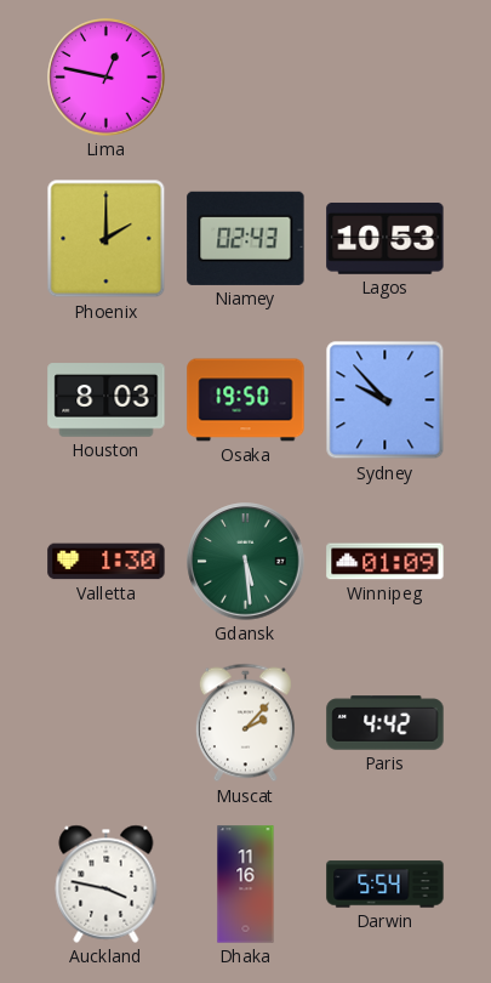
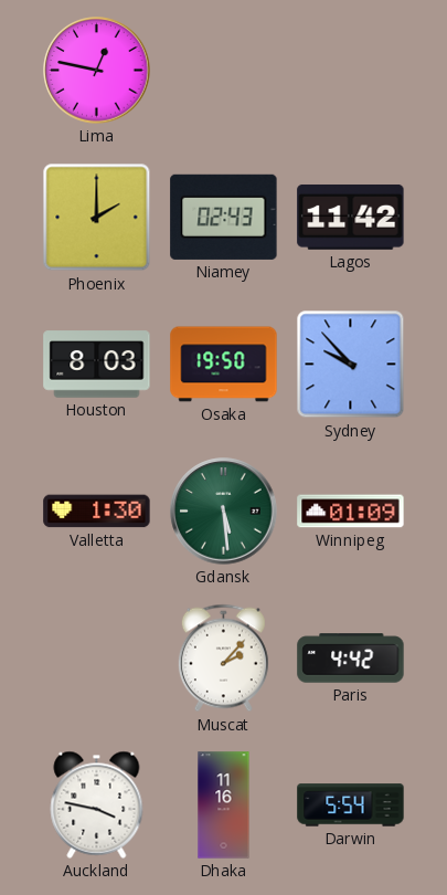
Lagos: 10:53 -> 11:42 (351, 217)
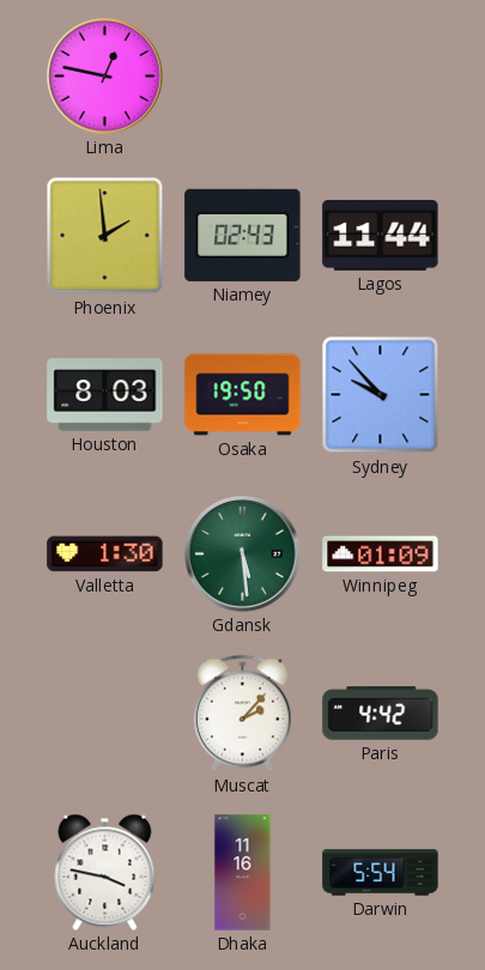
Phoenix: 2:00 -> 1:59 (105, 236)
Lagos: 11:42 -> 11:44 (381, 235)
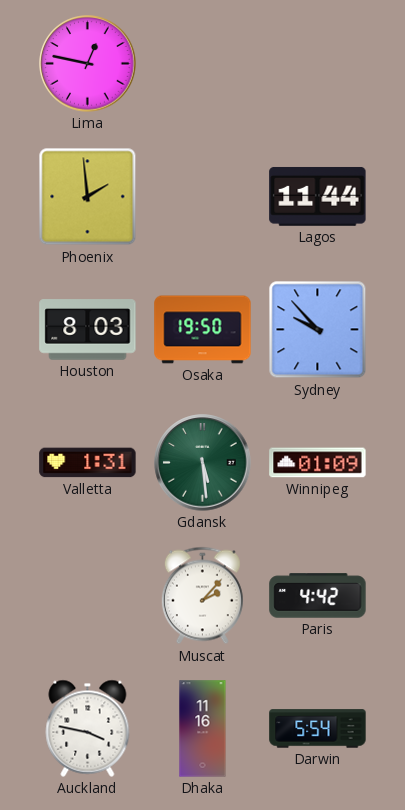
Niamey: 02:43 -> none (243, 235)
Valletta: 1:30 -> 1:31 (88, 463)
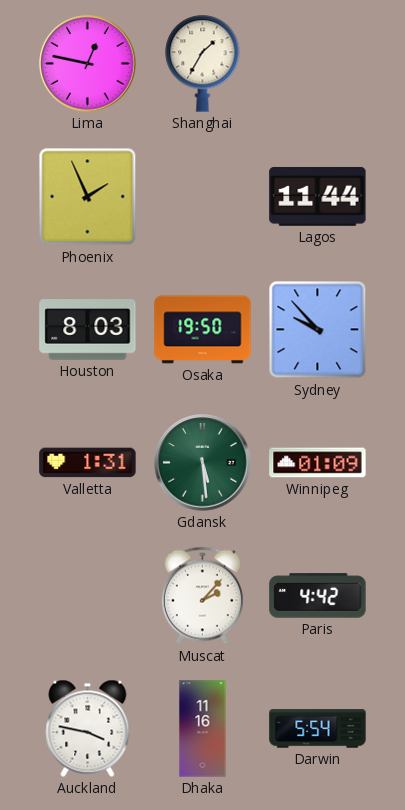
Shanghai: none -> 1:35 (203, 63)
Phoenix: 1:59 -> 1:56 (88, 197)
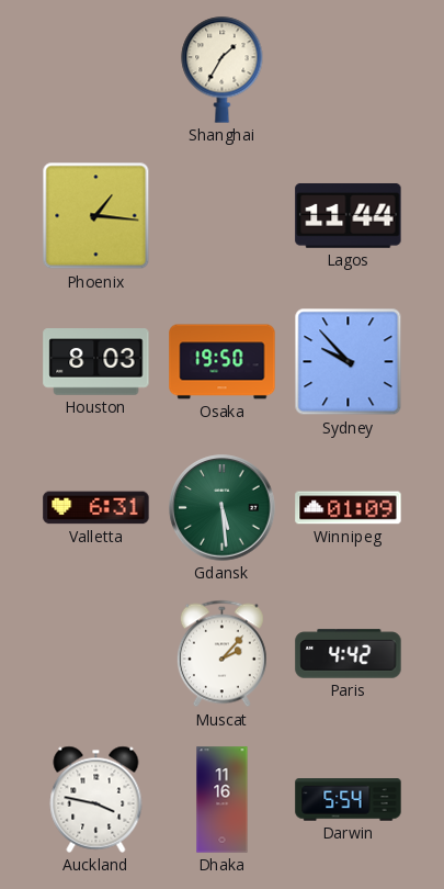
Lima: 12:47 -> none (88, 64)
Phoenix: 1:56 -> 1:16 (96, 216)
Valletta: 1:31 -> 6:31 (96, 508)
